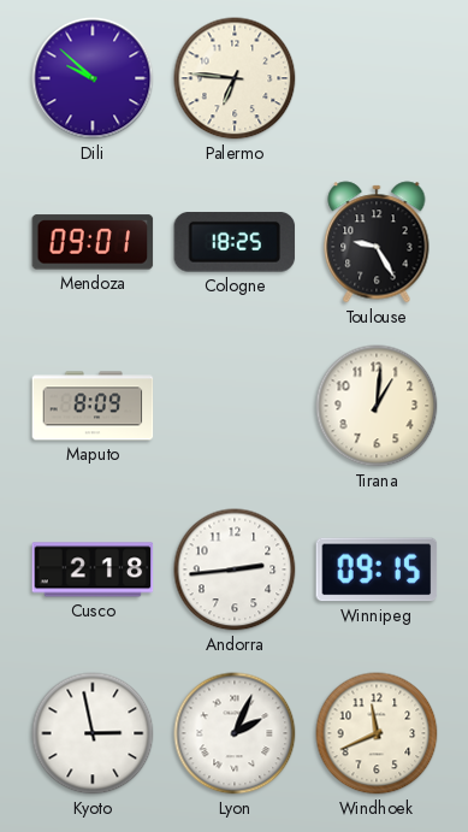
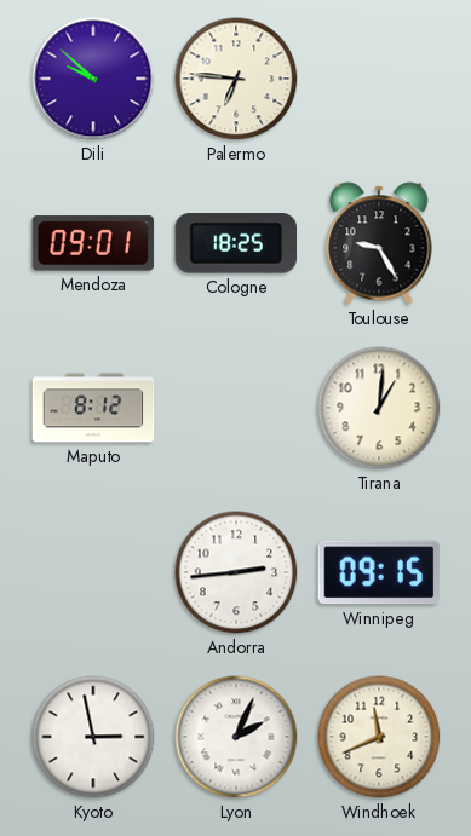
Maputo: 8:09 -> 8:12 (93, 408)
Cusco: 2:18 -> none (93, 570)
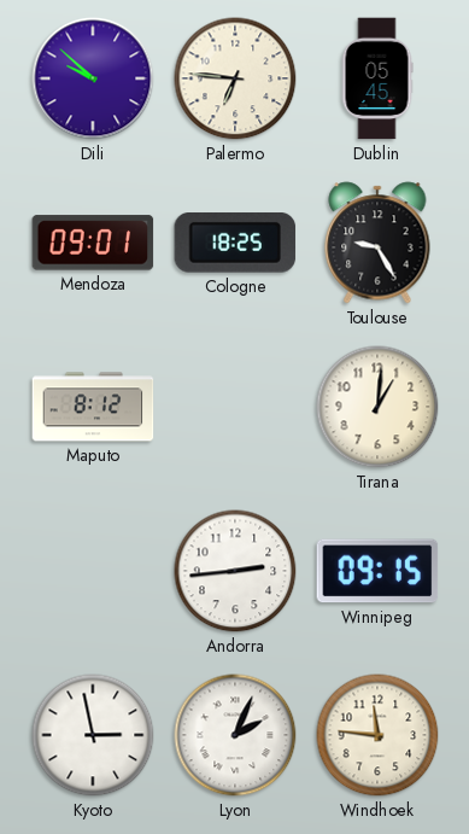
Dublin: none -> 05:45 (377, 78)
Windhoek: 11:41 -> 11:46 (377, 735)
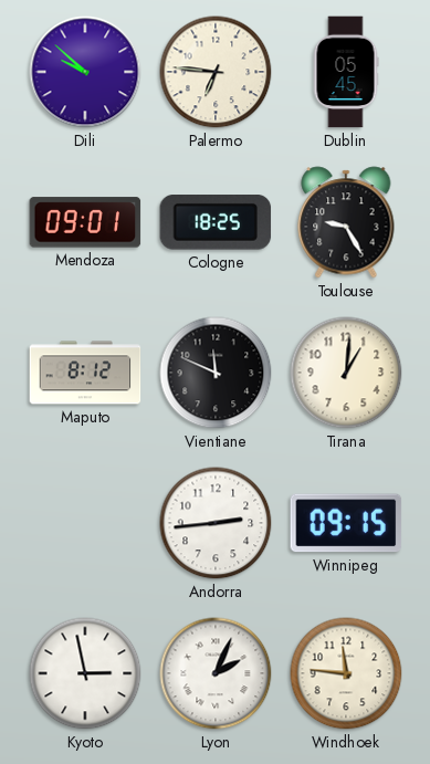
Vientiane: none -> 11:49 (216, 373)
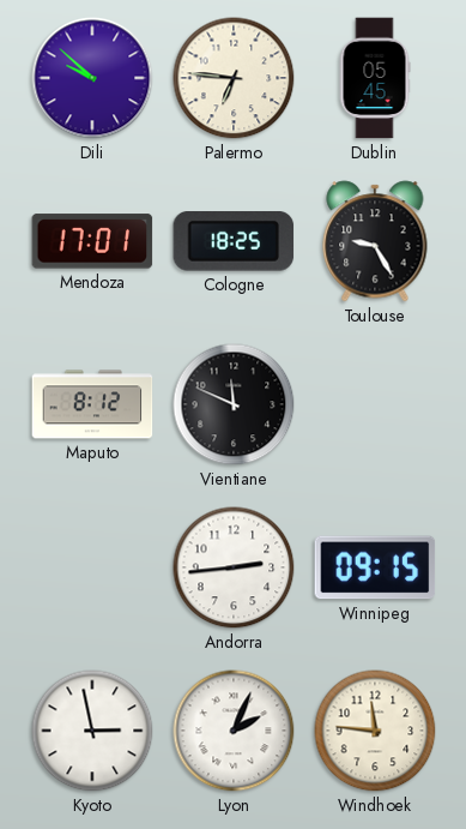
Mendoza: 09:01 -> 17:01 (92, 241)
Tirana: 1:01 -> none (346, 373)
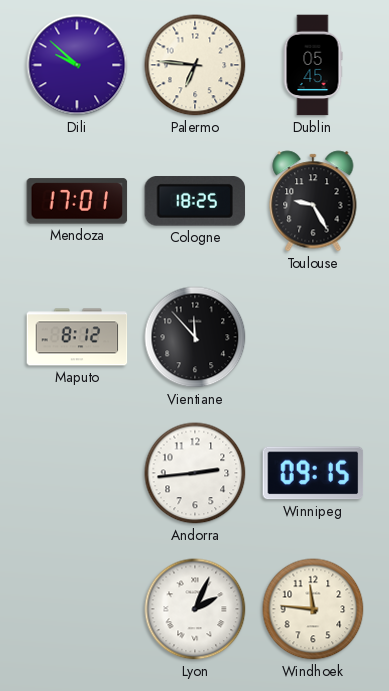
Vientiane: 11:49 -> 11:53 (195, 337)
Kyoto: 2:58 -> none (92, 731)
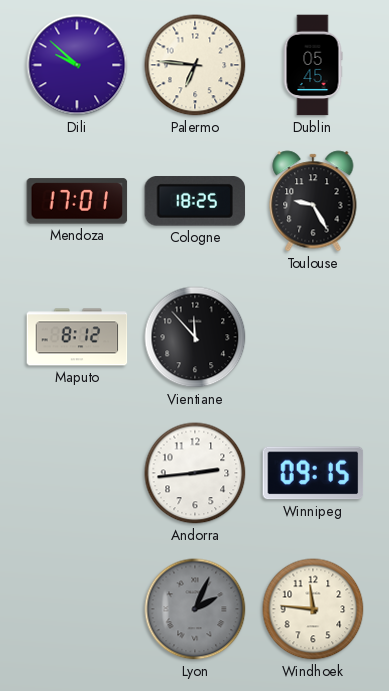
Lyon dial: white -> grey (195, 609)
